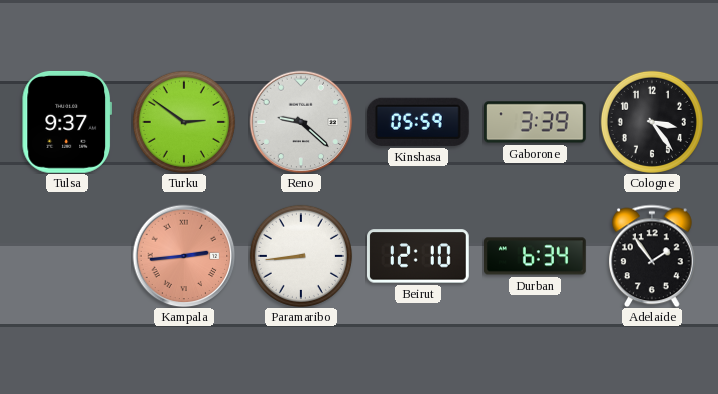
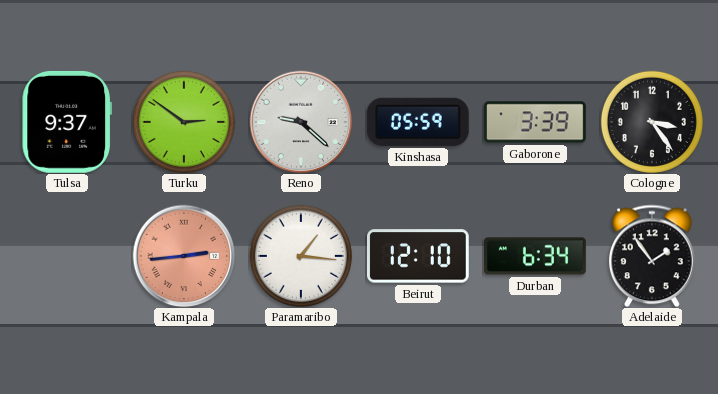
Paramaribo: 8:44 -> 1:16 (301, 256)
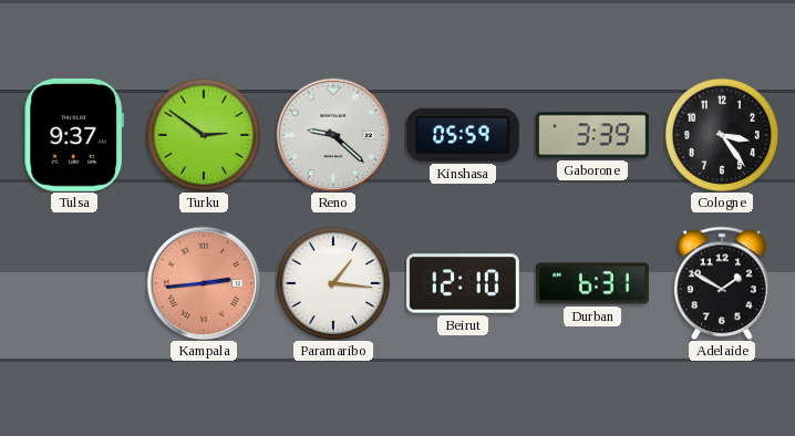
Durban: 6:34 -> 6:31 (593, 283)
Adelaide: 1:54 -> 1:50 (723, 283)
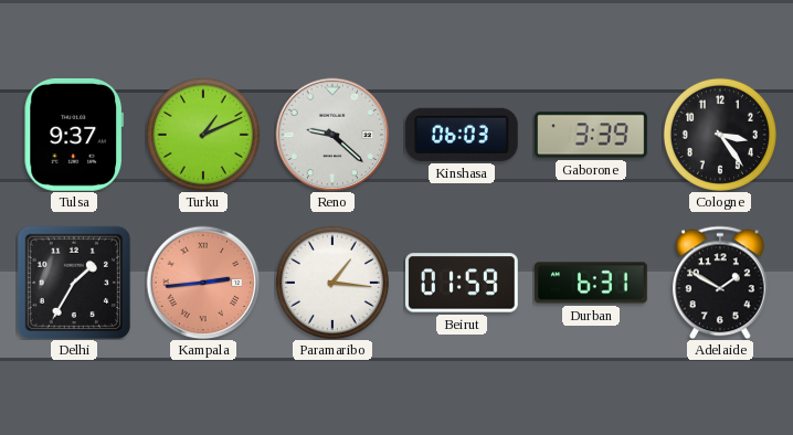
Turku: 2:51 -> 1:11 (203, 135)
Kinshasa: 05:59 -> 06:03 (462, 135)
Delhi: none -> 1:35 (73, 282)
Beirut: 12:10 -> 01:59 (463, 283)
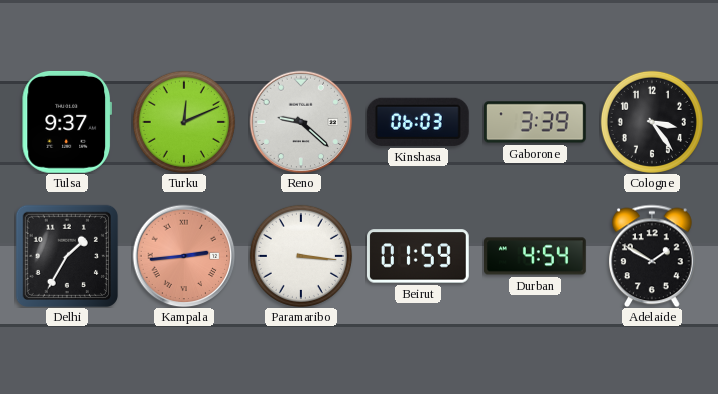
Turku: 1:11 -> 12:11 (184, 122)
Paramaribo: 1:16 -> 3:16 (301, 256)
Durban: 6:31 -> 4:54 (536, 256)
